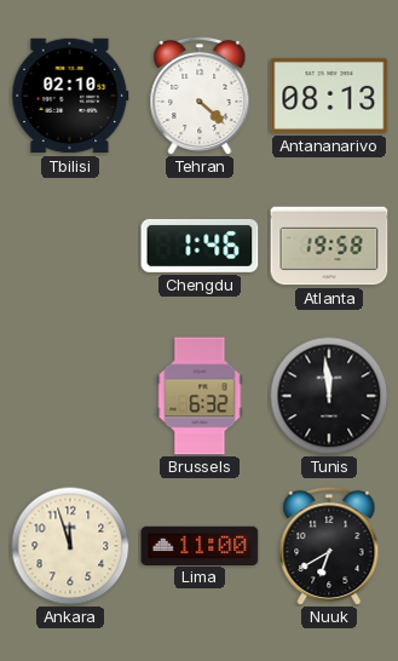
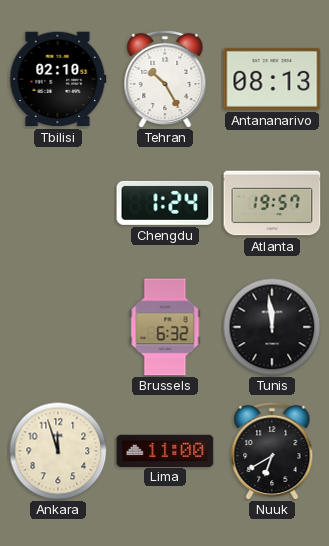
Tehran: 4:22 -> 10:25 (165, 79)
Chengdu: 1:46 -> 1:24 (165, 203)
Atlanta: 19:58 -> 19:57 (272, 203)
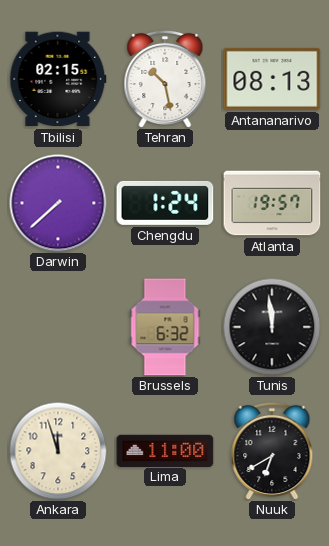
Tbilisi: 02:10 -> 02:15 (58, 79)
Tehran: 10:25 -> 10:28 (165, 79)
Darwin: none -> 7:38 (58, 203)
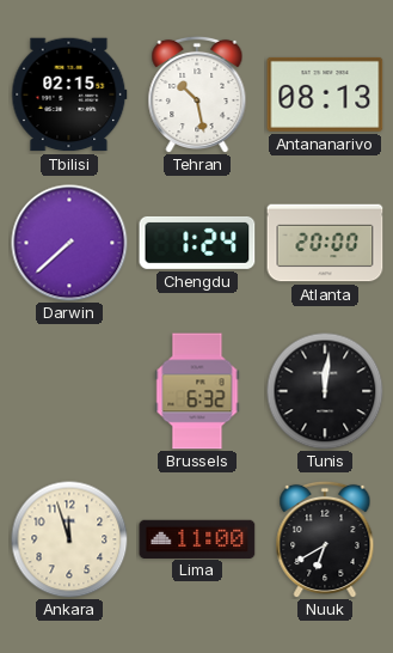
Atlanta: 19:57 -> 20:00 (325, 243)
Tunis: 11:59 -> 12:01 (325, 391)
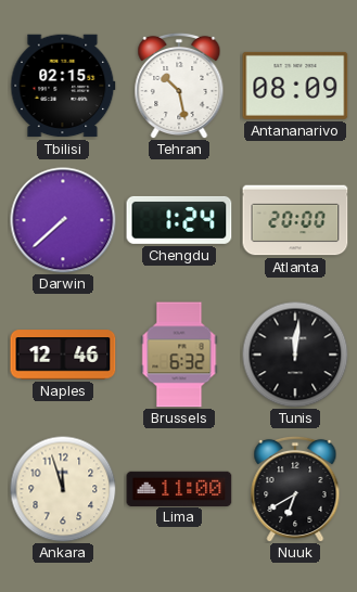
Antananarivo: 08:13 -> 08:09 (295, 86)
Naples: none -> 12:46 (63, 355)
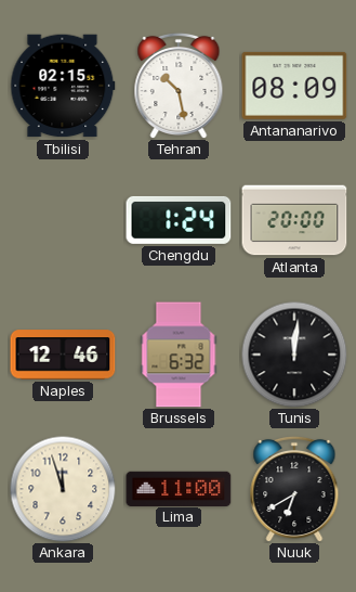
Darwin: 7:38 -> none (63, 220)
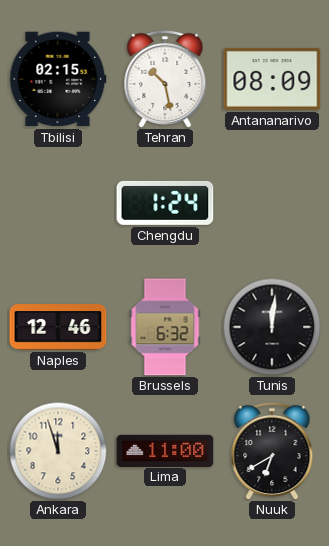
Atlanta: 20:00 -> none (294, 220)
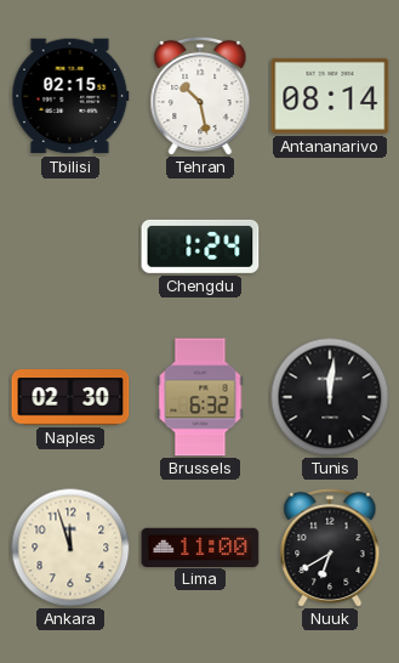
Antananarivo: 08:09 -> 08:14 (330, 96)
Naples: 12:46 -> 02:30 (70, 397)
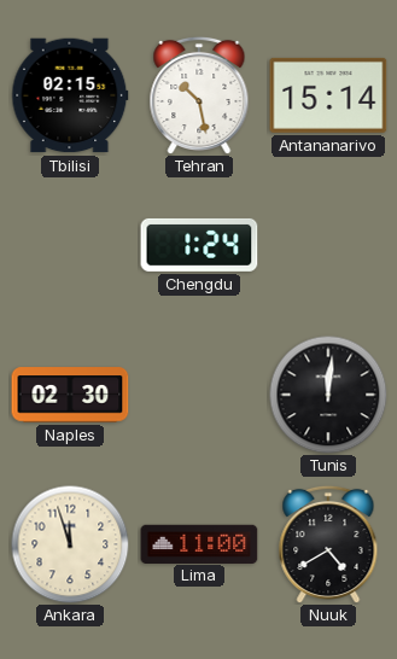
Antananarivo: 08:14 -> 15:14 (328, 95)
Brussels: 6:32 -> none (200, 397)
Nuuk: 6:40 -> 4:40 (328, 544)
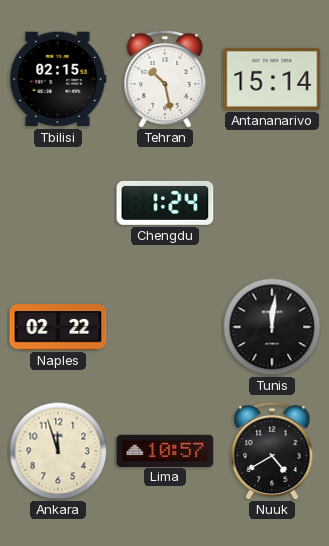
Naples: 02:30 -> 02:22 (58, 327)
Lima: 11:00 -> 10:57 (165, 450)
